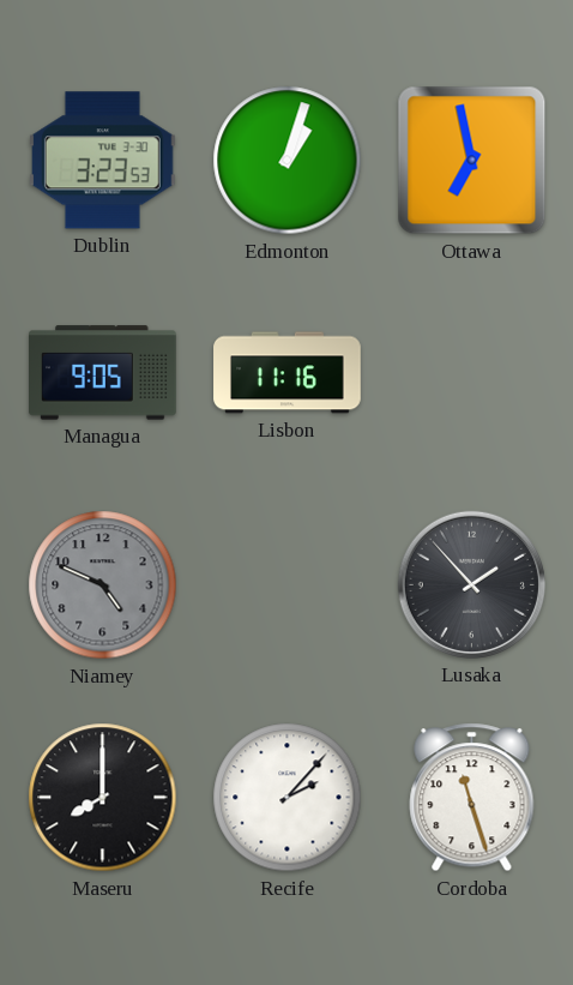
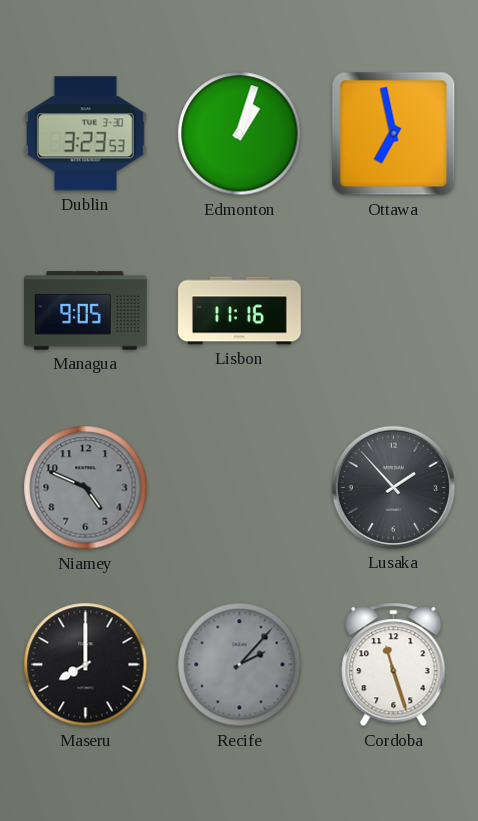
Recife dial: white -> grey (240, 665)
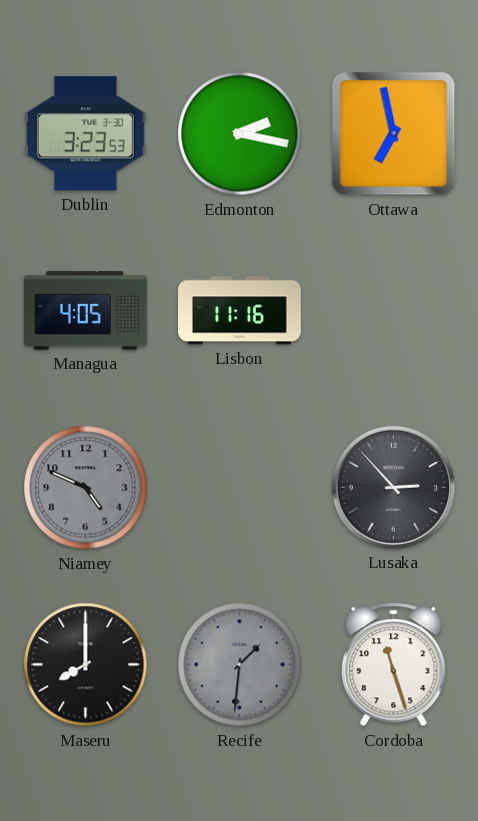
Edmonton: 1:03 -> 2:17 (240, 134)
Managua: 9:05 -> 4:05 (86, 311)
Lusaka: 1:53 -> 2:53 (393, 487)
Recife: 2:07 -> 1:31 (240, 665)
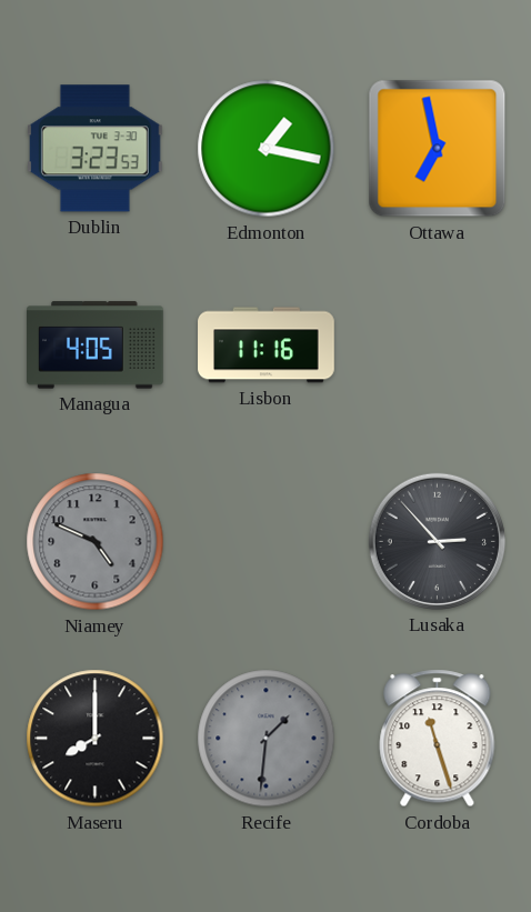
Edmonton: 2:17 -> 1:17 (267, 149)
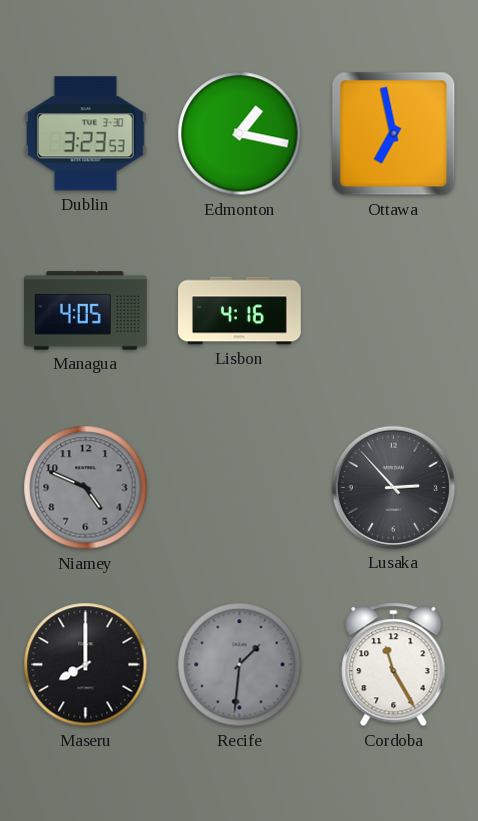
Lisbon: 11:16 -> 4:16 (240, 311)
Cordoba: 11:27 -> 11:25 (394, 665)
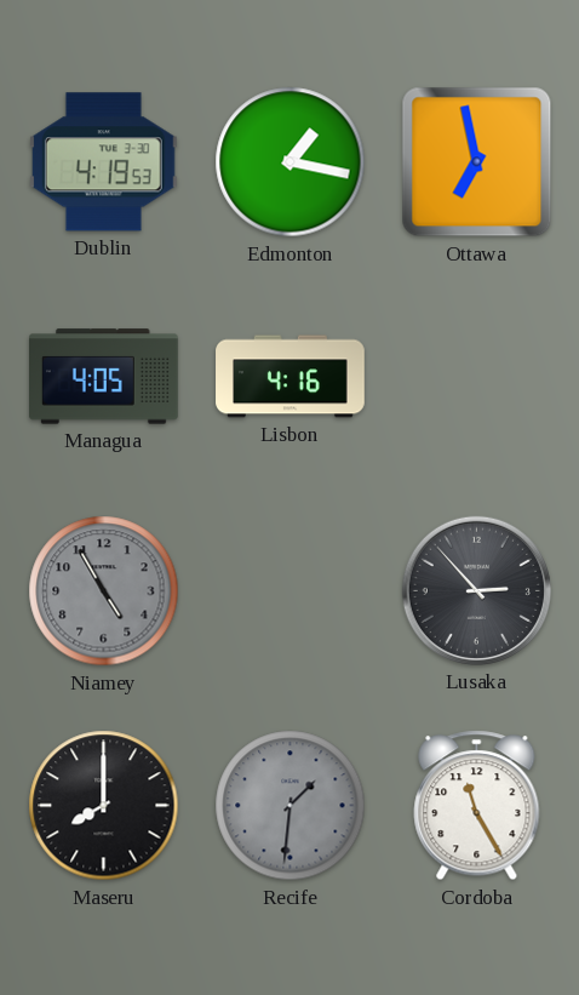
Dublin: 3:23 -> 4:19 (103, 162)
Niamey: 4:49 -> 4:55 (104, 591)
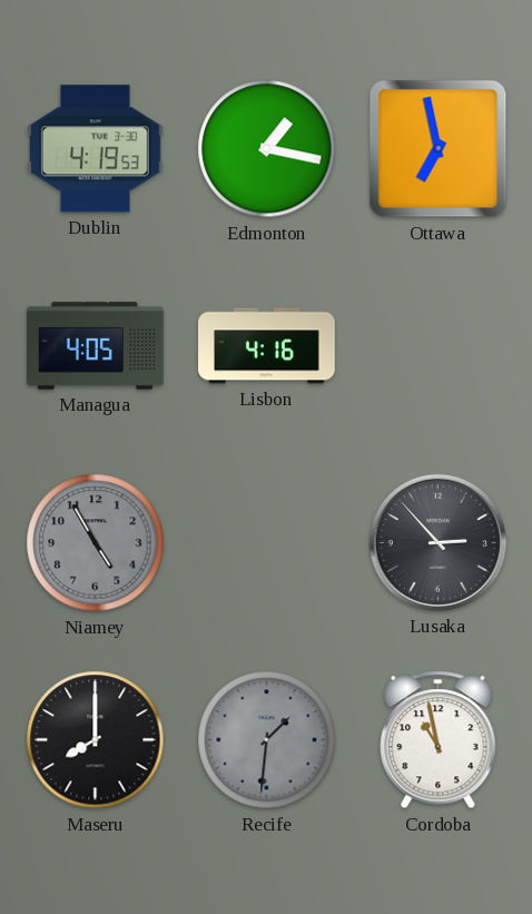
Cordoba: 11:25 -> 10:58 (439, 740)
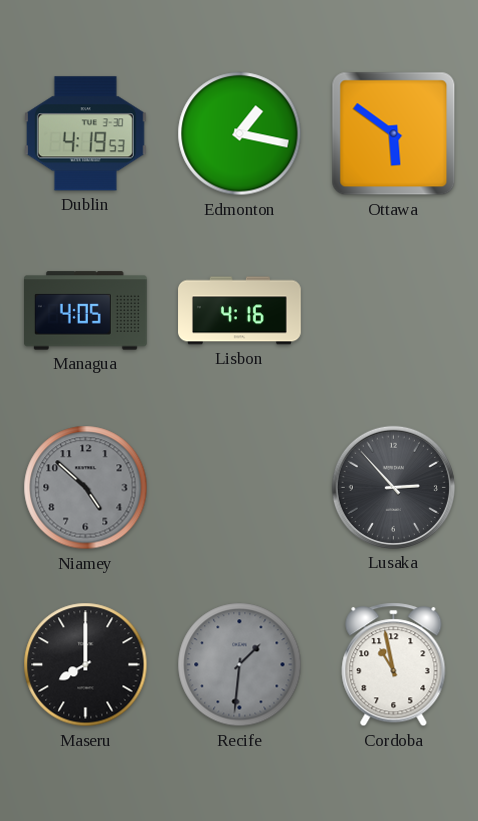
Ottawa: 6:58 -> 5:51 (394, 134)
Niamey: 4:55 -> 4:52 (86, 488)
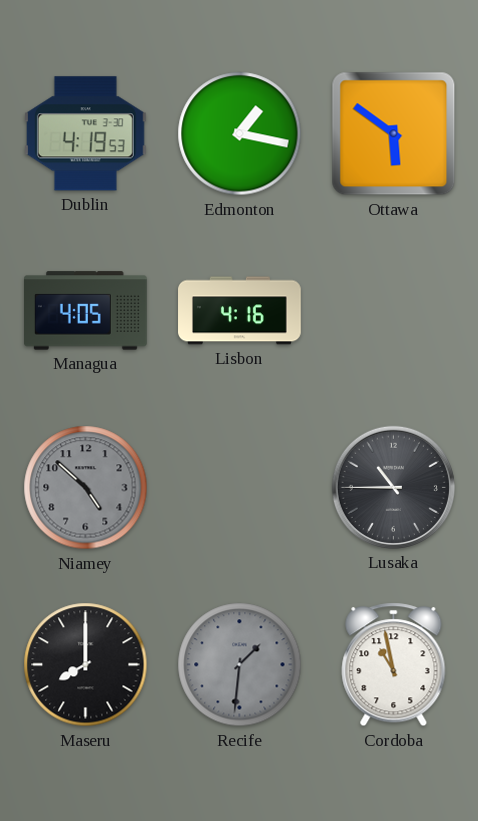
Lusaka: 2:53 -> 10:45 (393, 487)
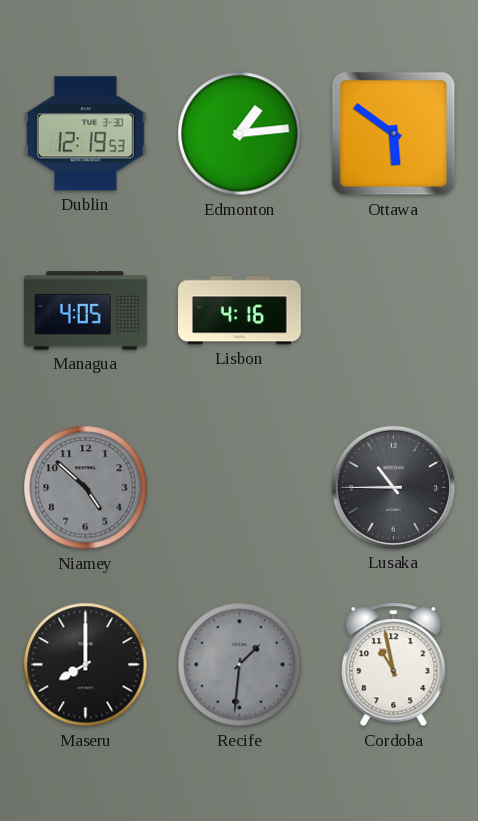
Dublin: 4:19 -> 12:19 (85, 134)
Edmonton: 1:17 -> 1:14 (240, 134)
